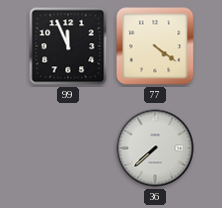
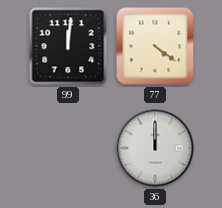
99: 11:56 -> 12:01 (68, 46)
36: 7:38 -> 12:00 (155, 148)
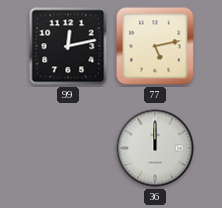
99: 12:01 -> 12:13 (68, 46)
77: 4:21 -> 5:13 (155, 46)
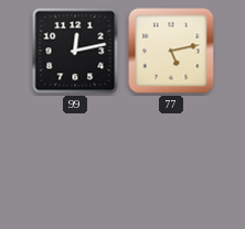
36: 12:00 -> none (155, 148)
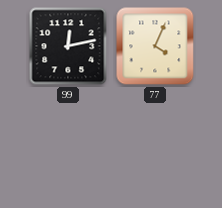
77: 5:13 -> 4:04 (155, 46)
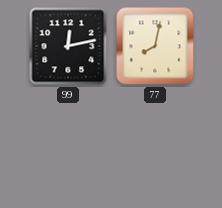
77: 4:04 -> 8:02 (155, 46)
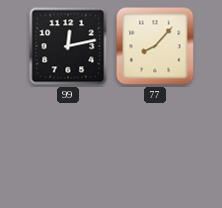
77: 8:02 -> 8:07 (155, 46)
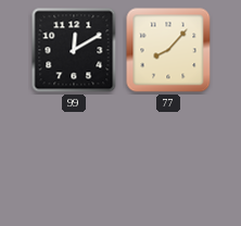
99: 12:13 -> 12:10 (74, 50)
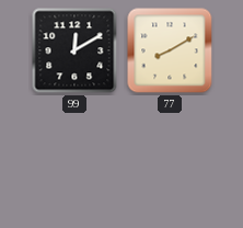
77: 8:07 -> 8:10 (170, 50)
